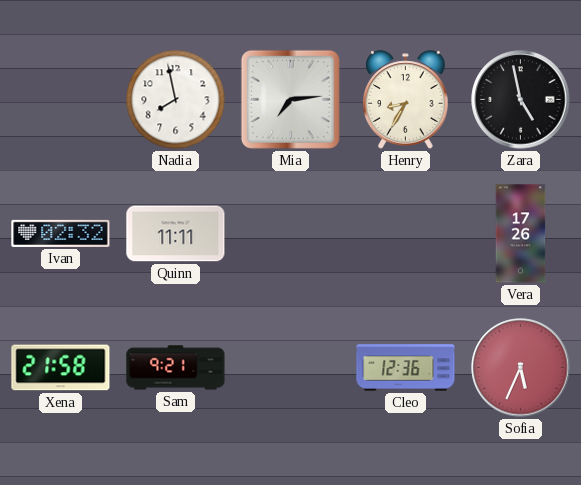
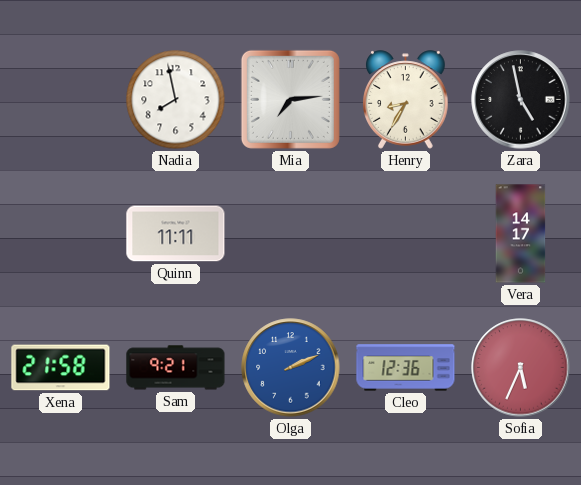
Ivan: 02:32 -> none (61, 233)
Vera: 17:26 -> 14:17 (521, 234)
Olga: none -> 2:11 (291, 368)
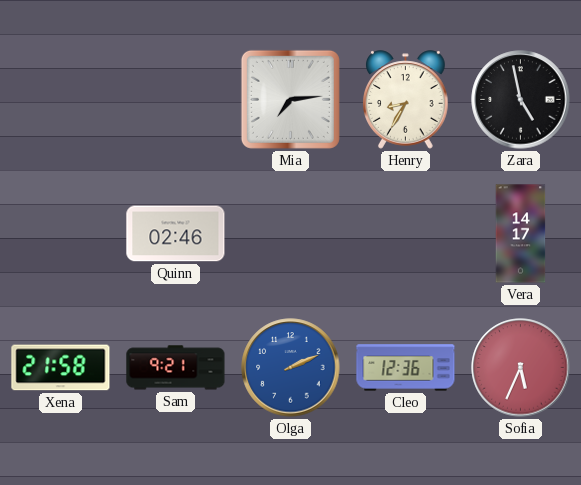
Nadia: 7:58 -> none (176, 100)
Quinn: 11:11 -> 02:46 (176, 234)
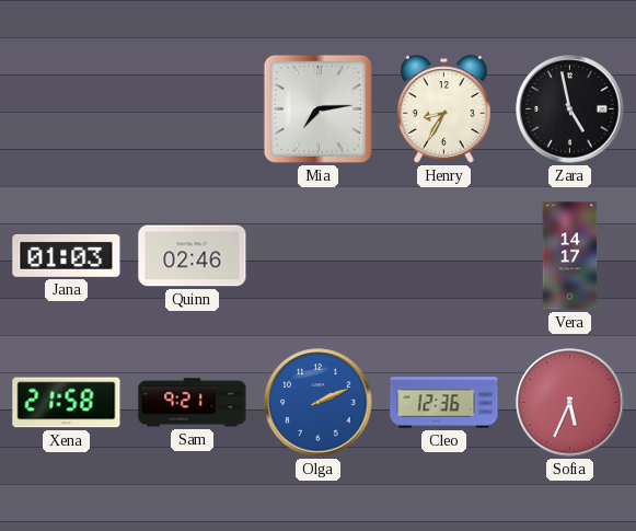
Jana: none -> 01:03 (67, 255)
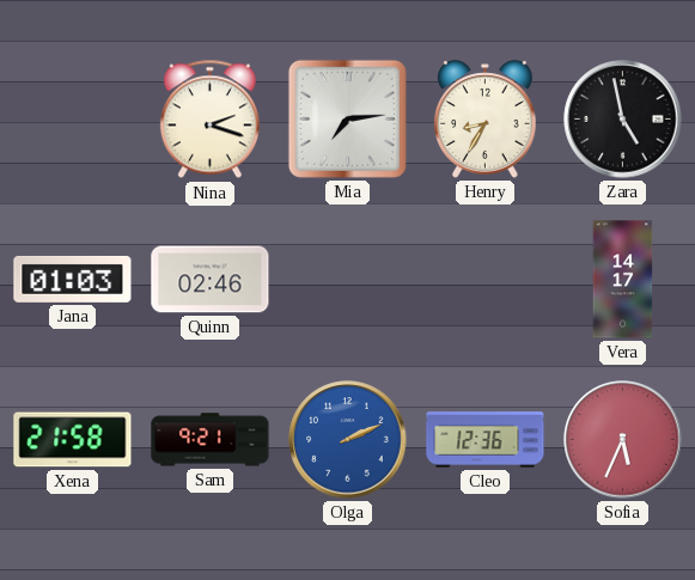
Nina: none -> 2:18 (209, 120)
